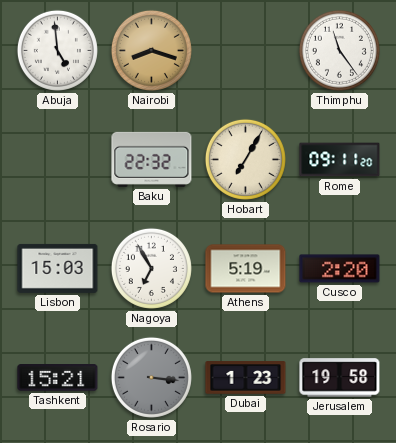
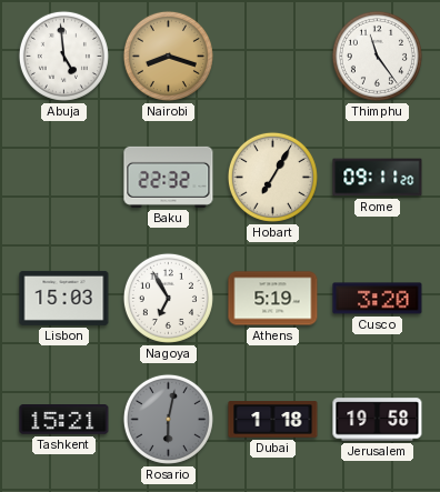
Cusco: 2:20 -> 3:20 (378, 299)
Rosario: 3:16 -> 6:02 (168, 419)
Dubai: 1:23 -> 1:18 (273, 420)
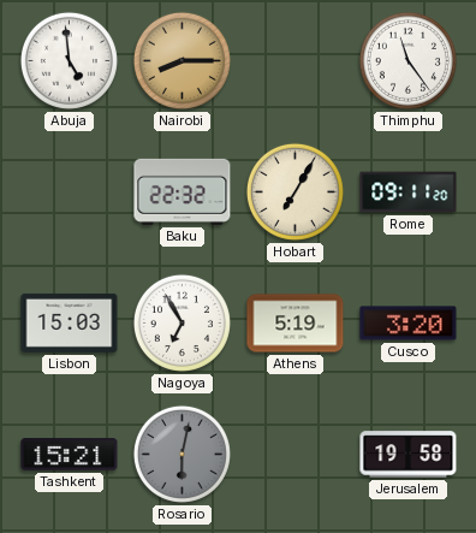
Nairobi: 8:18 -> 8:15 (182, 60)
Dubai: 1:18 -> none (273, 420)
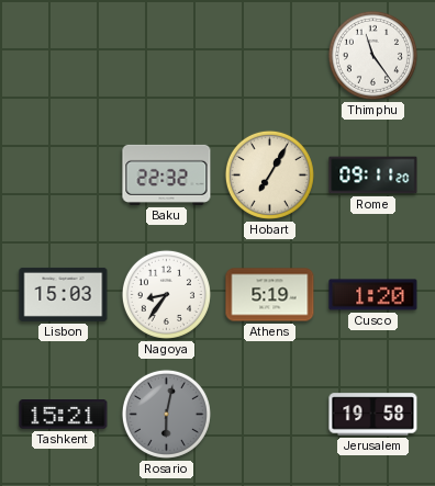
Abuja: 4:59 -> none (69, 60)
Nairobi: 8:15 -> none (182, 60)
Nagoya: 6:55 -> 8:36 (166, 294)
Cusco: 3:20 -> 1:20 (373, 295)
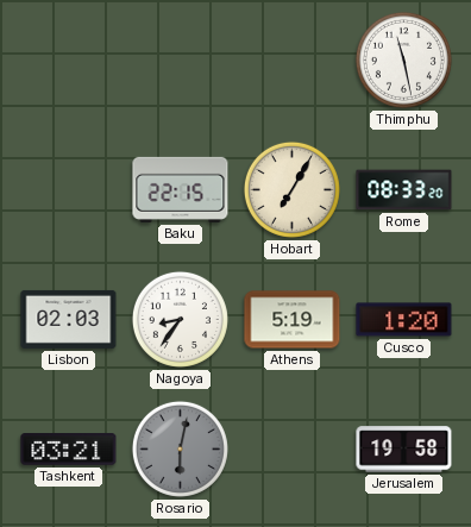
Thimphu: 11:24 -> 11:28 (403, 59)
Baku: 22:32 -> 22:15 (181, 189)
Rome: 09:11 -> 08:33 (404, 190)
Lisbon: 15:03 -> 02:03 (69, 319)
Tashkent: 15:21 -> 03:21 (69, 450)
